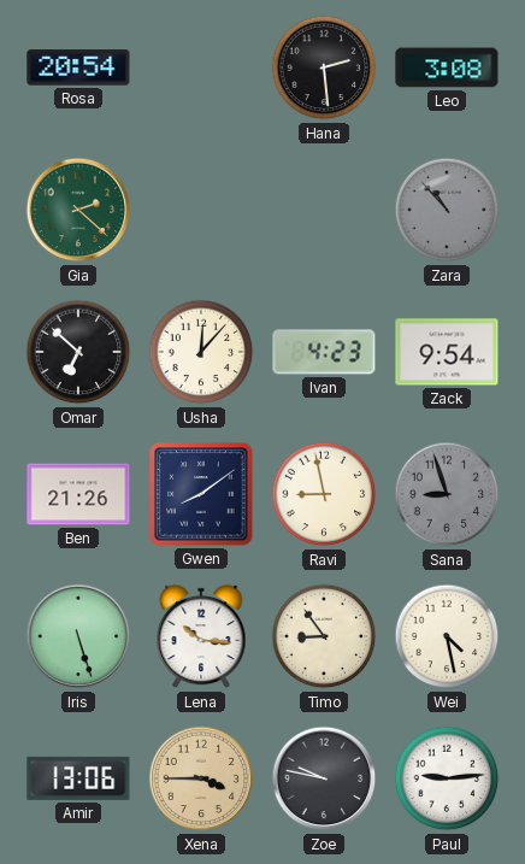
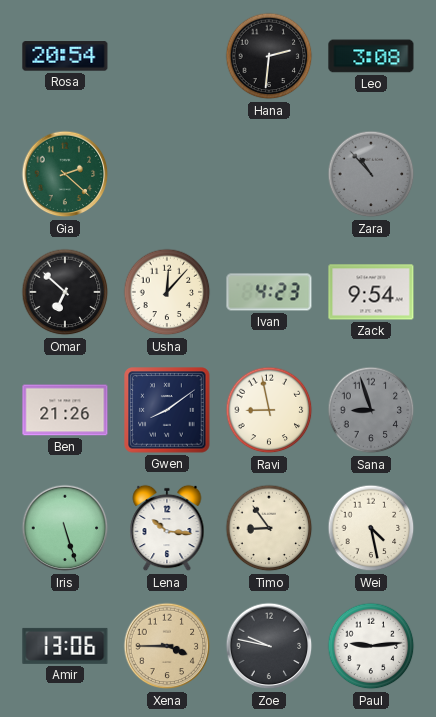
Hana: 2:29 -> 2:31 (269, 56)
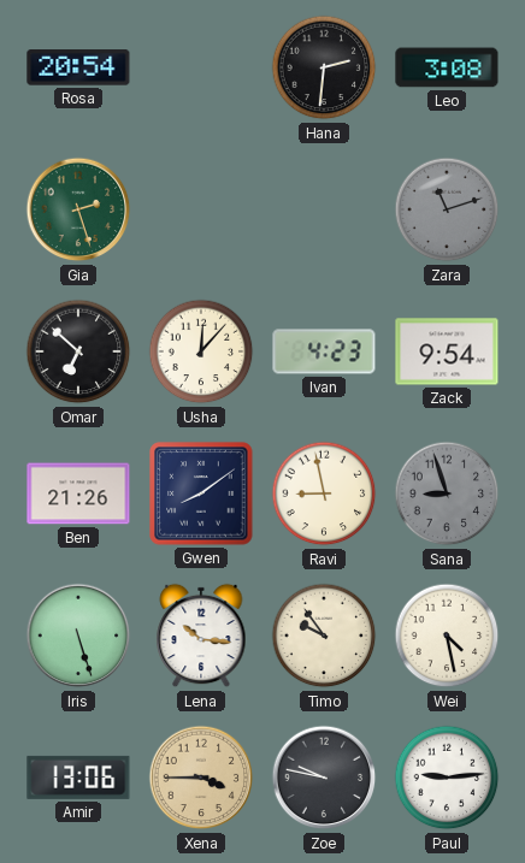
Gia: 2:22 -> 2:27 (78, 209)
Zara: 10:53 -> 11:12 (447, 209)
Timo: 8:54 -> 9:54 (324, 636)
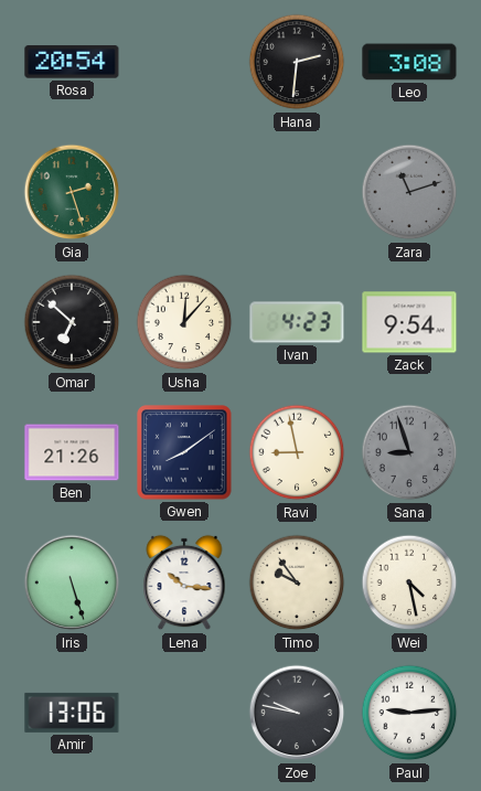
Xena: 3:45 -> none (201, 778)
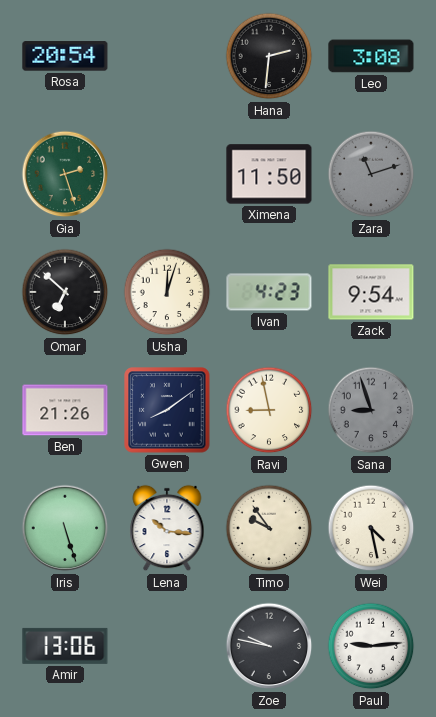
Ximena: none -> 11:50 (269, 174)
Usha: 12:07 -> 12:03 (167, 292)
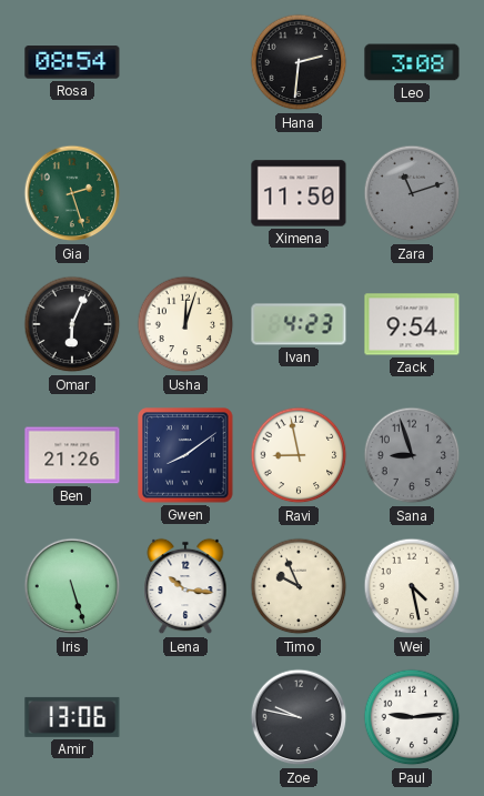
Rosa: 20:54 -> 08:54 (72, 62)
Omar: 6:52 -> 6:04 (72, 324)
Timo: 9:54 -> 9:56 (299, 586)
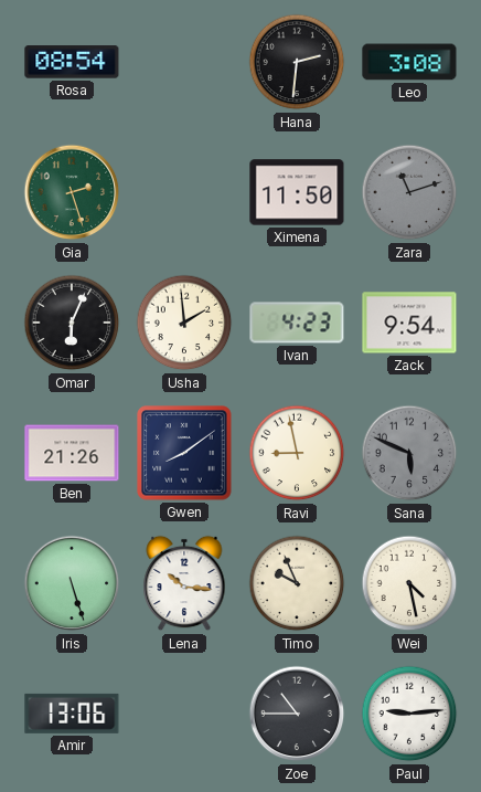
Usha: 12:03 -> 1:59 (184, 323)
Sana: 8:57 -> 5:49 (409, 453)
Zoe: 9:47 -> 10:45 (297, 714)
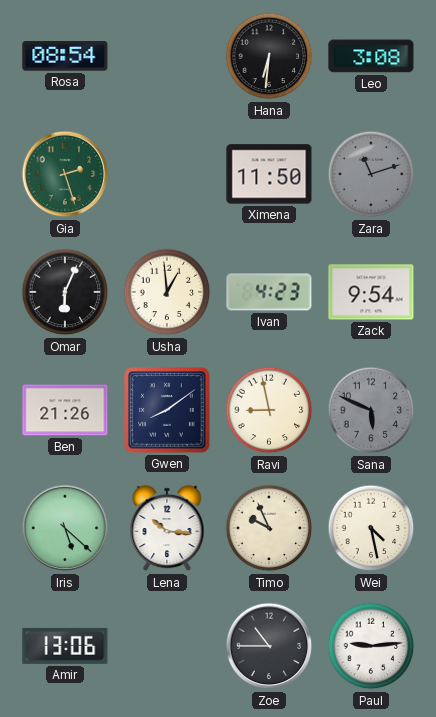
Hana: 2:31 -> 6:31 (269, 56)
Usha: 1:59 -> 12:59 (167, 292)
Iris: 5:27 -> 5:22 (65, 528)
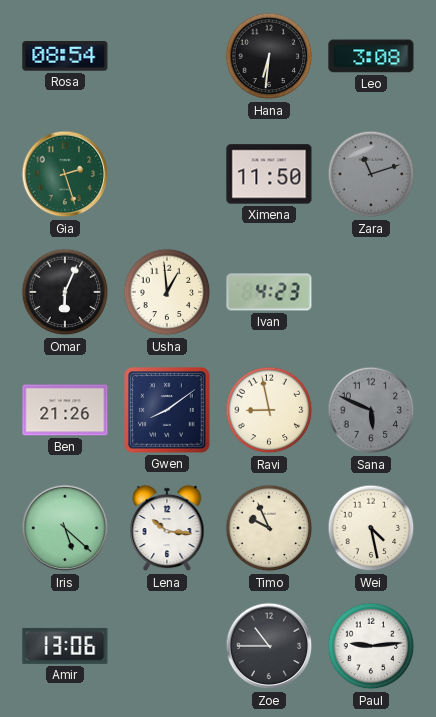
Zack: 9:54 -> none (371, 292)
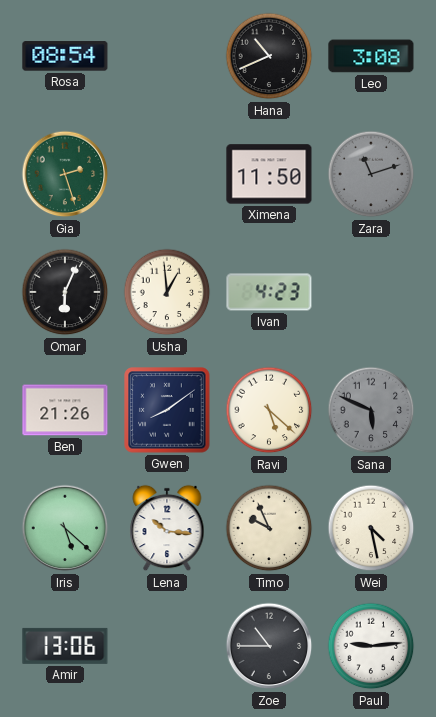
Hana: 6:31 -> 10:41 (269, 56)
Ravi: 8:58 -> 5:22 (269, 410)
